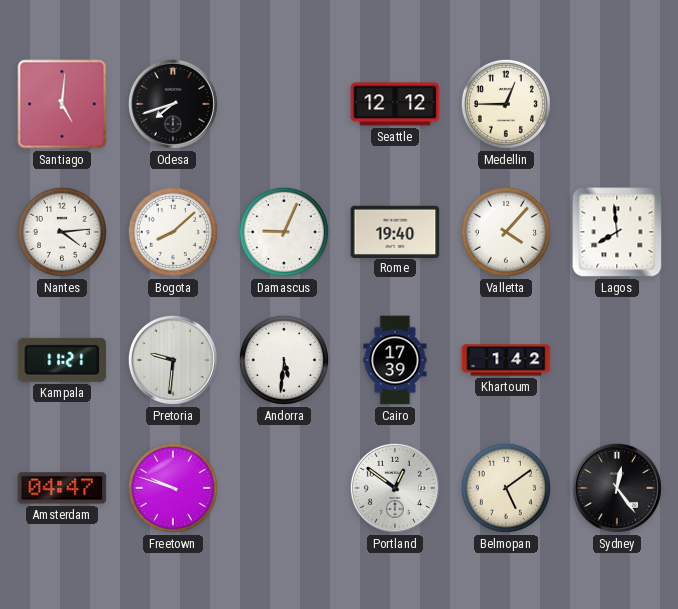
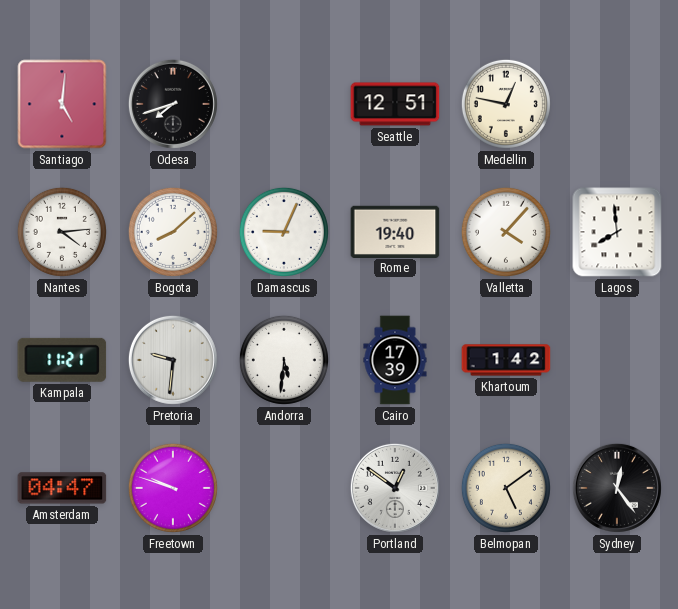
Seattle: 12:12 -> 12:51 (395, 104)
Medellin: 12:45 -> 12:47 (506, 104)
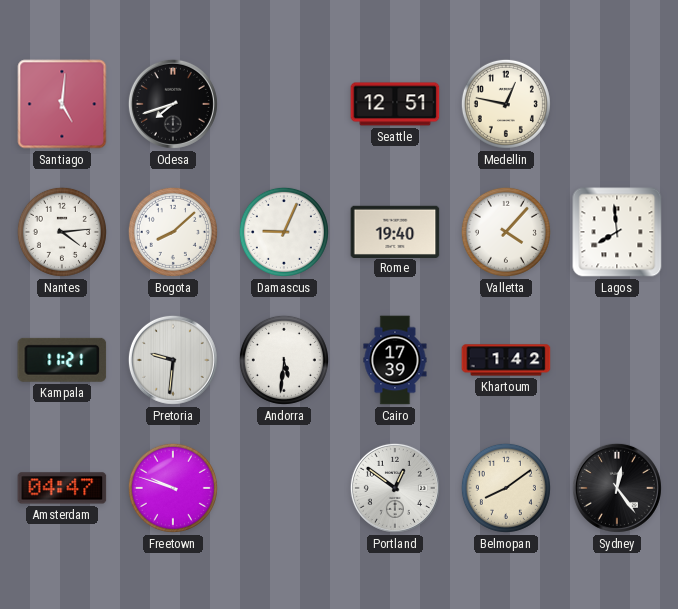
Belmopan: 5:09 -> 8:09 (506, 488)
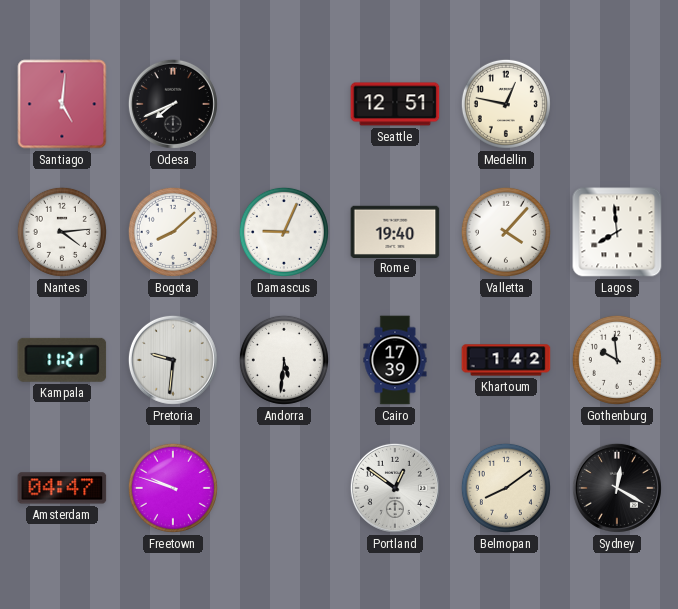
Odesa: 7:42 -> 7:41 (173, 104)
Gothenburg: none -> 9:59 (617, 360)
Sydney: 12:24 -> 12:20 (617, 488)
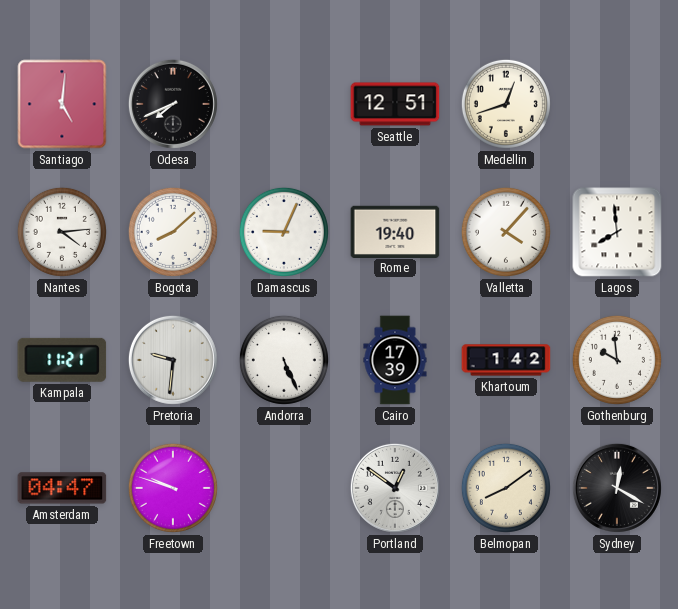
Medellin: 12:47 -> 12:42 (506, 104)
Andorra: 5:31 -> 5:26 (284, 360)
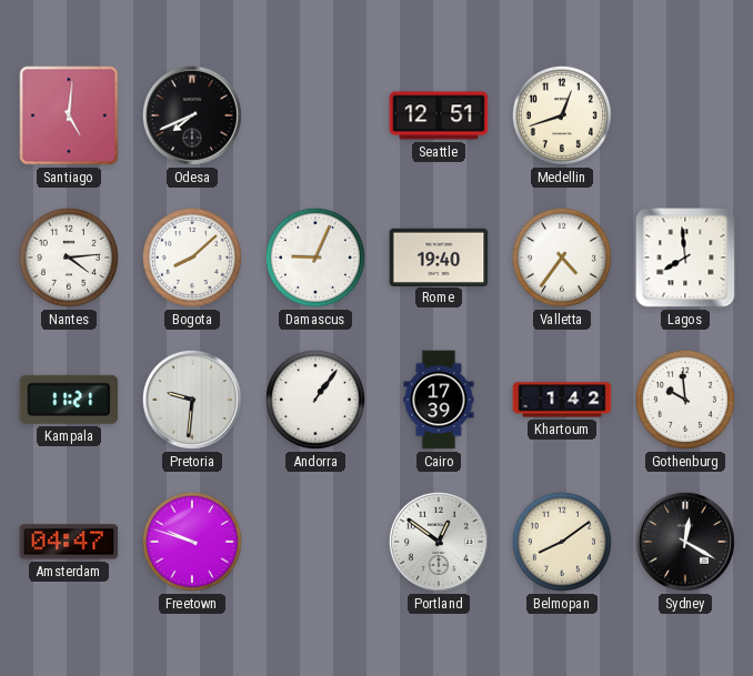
Valletta: 4:07 -> 4:36 (562, 258)
Andorra: 5:26 -> 1:06 (315, 400)
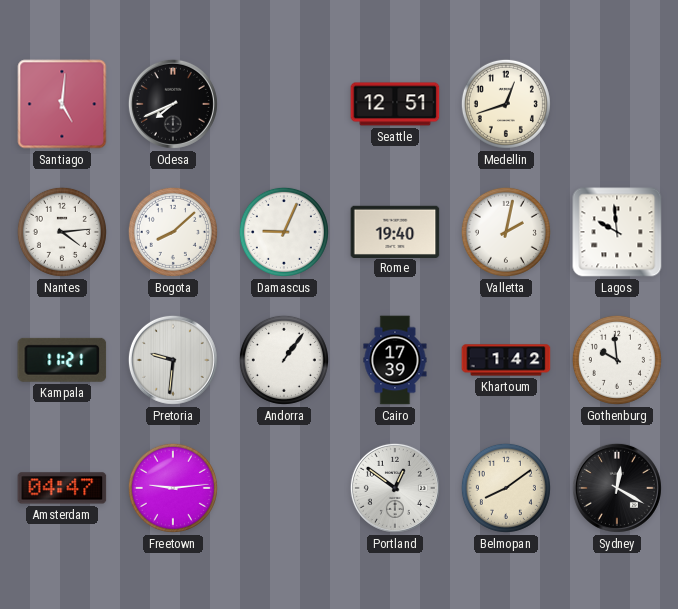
Valletta: 4:36 -> 2:02 (506, 232)
Lagos: 7:59 -> 9:59 (617, 232)
Freetown: 9:48 -> 9:14 (173, 488)
